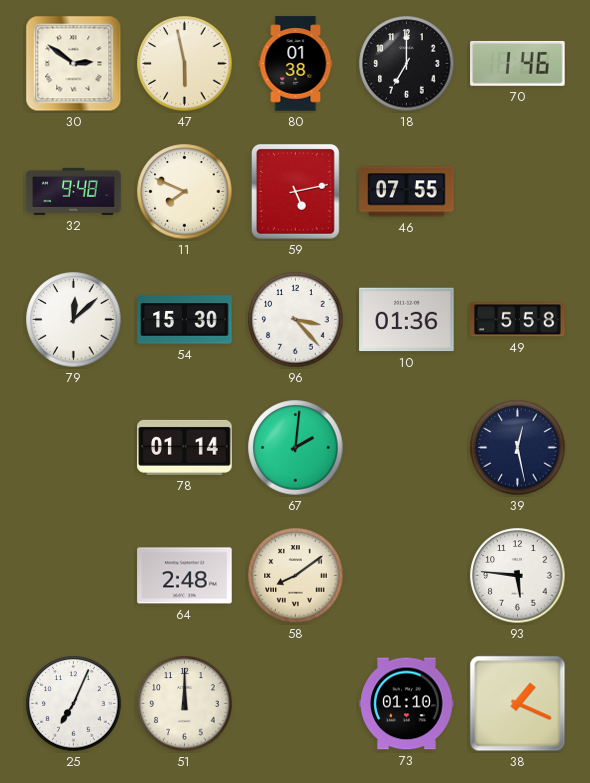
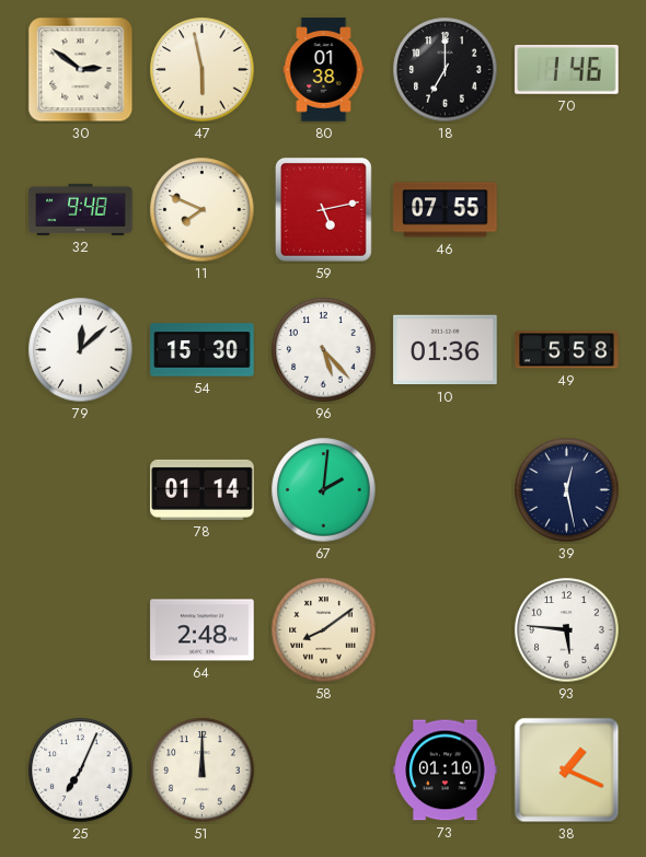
96: 3:23 -> 5:23 (324, 350)
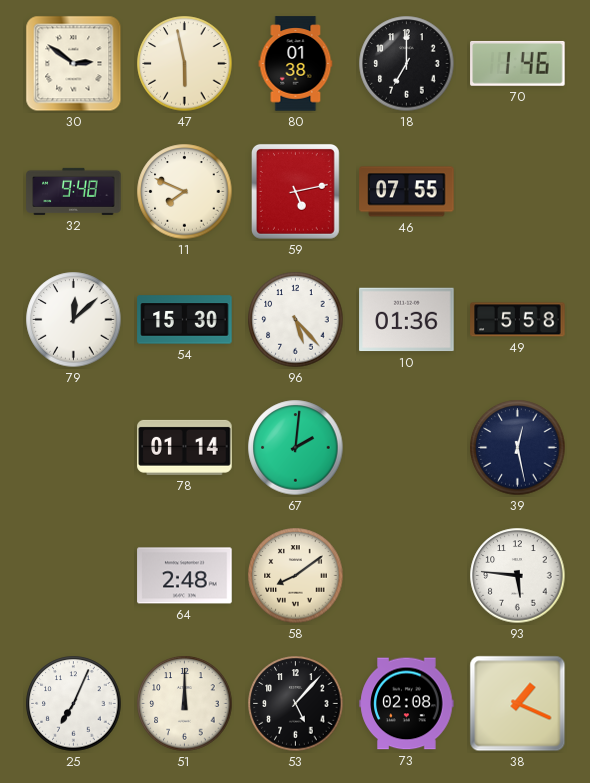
53: none -> 5:07 (296, 704)
73: 01:10 -> 02:08 (407, 704)
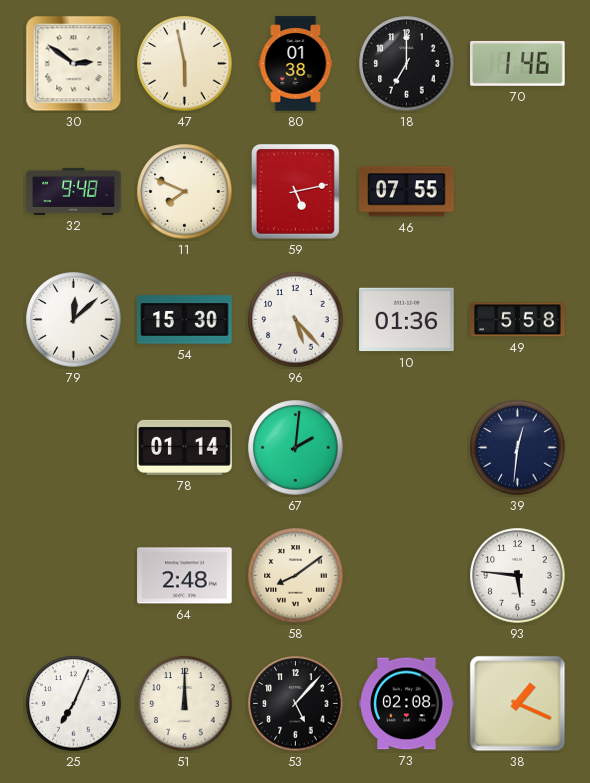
39: 12:28 -> 12:31 (518, 448)
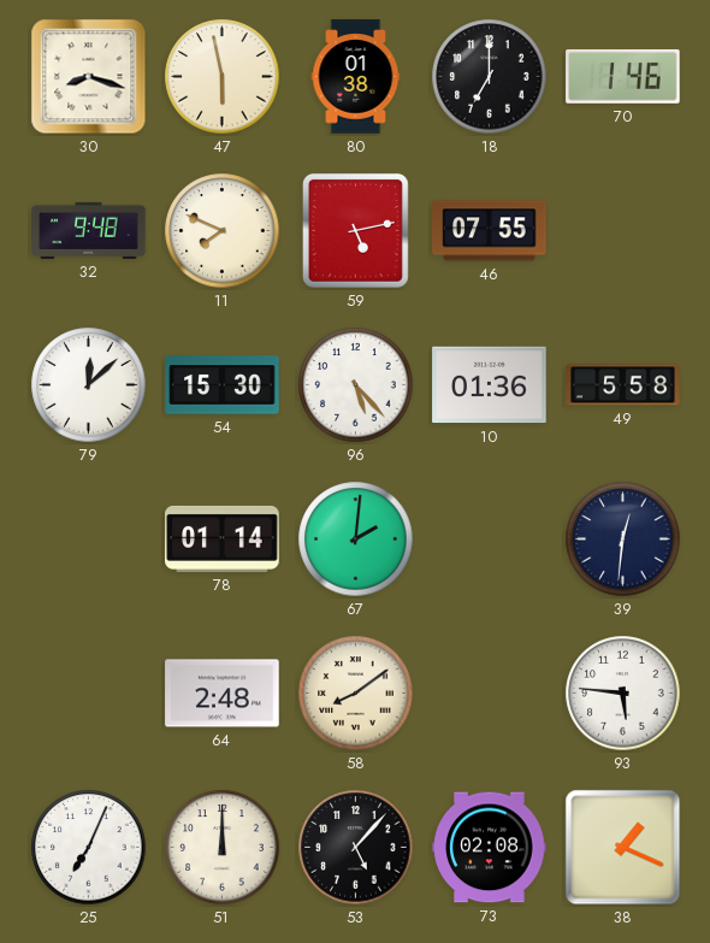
30: 2:51 -> 8:18 (89, 77)
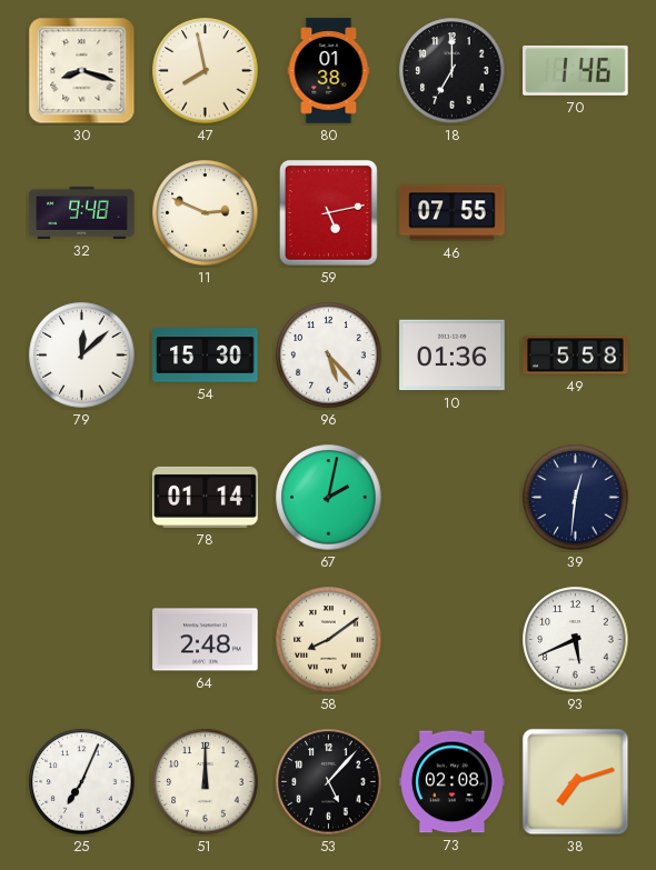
47: 5:58 -> 7:58 (206, 71)
11: 7:49 -> 2:49 (206, 213)
67: 2:01 -> 2:02 (329, 498)
93: 5:46 -> 5:41 (576, 640)
38: 1:19 -> 7:12 (576, 782)
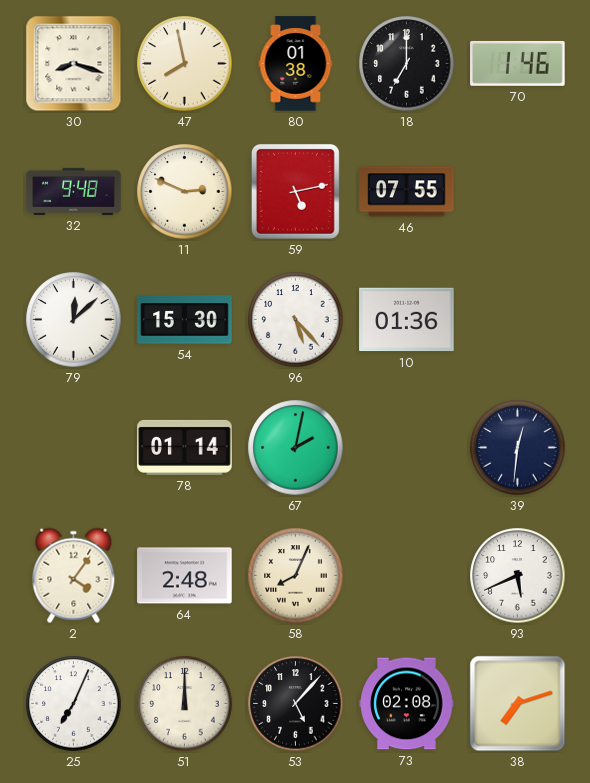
49: 5:58 -> none (576, 356)
2: none -> 4:06 (74, 576)
58: 8:09 -> 8:04 (296, 576)
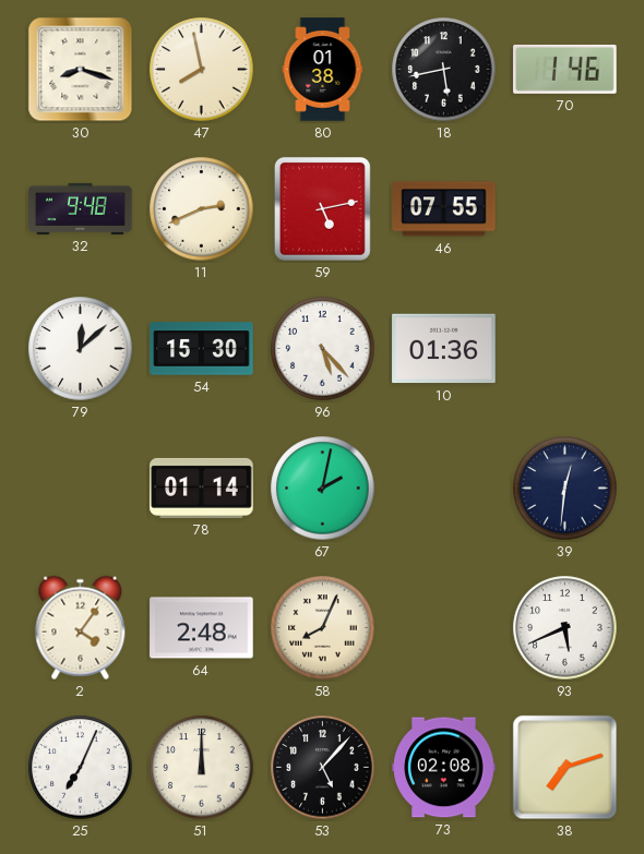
18: 7:00 -> 5:43 (444, 70)
11: 2:49 -> 2:41 (202, 209)
